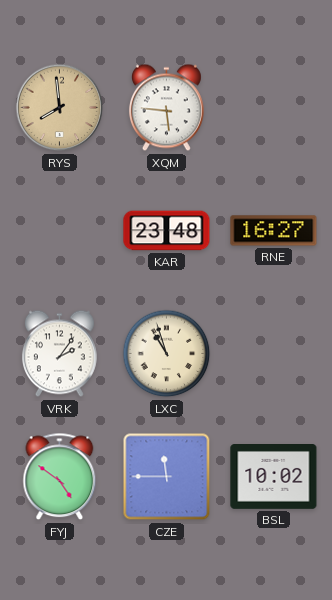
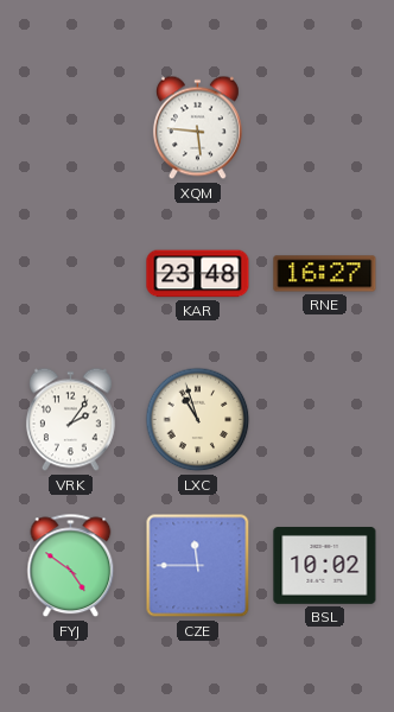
RYS: 7:59 -> none (60, 108)
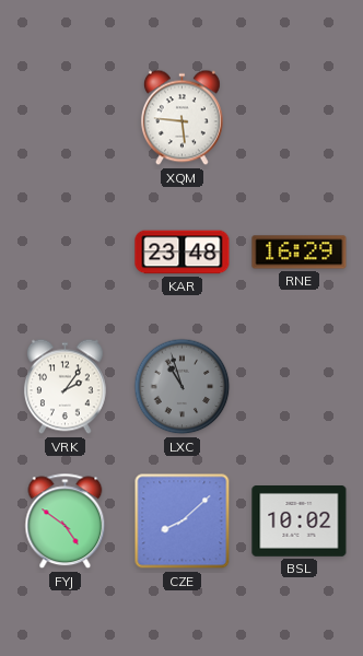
RNE: 16:27 -> 16:29 (300, 253)
LXC dial: cream -> grey (183, 387)
CZE: 11:45 -> 8:08 (183, 522)
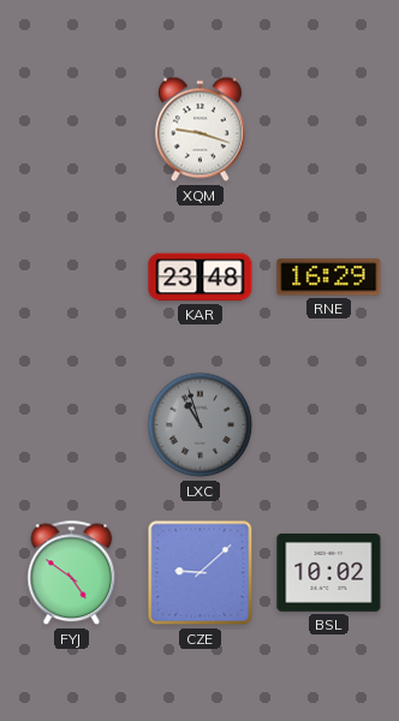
XQM: 5:46 -> 9:18 (199, 130)
VRK: 2:06 -> none (65, 387)
CZE: 8:08 -> 9:08 (201, 573)
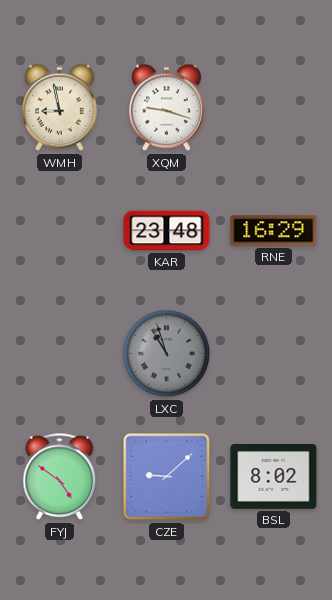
WMH: none -> 8:58 (59, 108)
BSL: 10:02 -> 8:02 (274, 477)
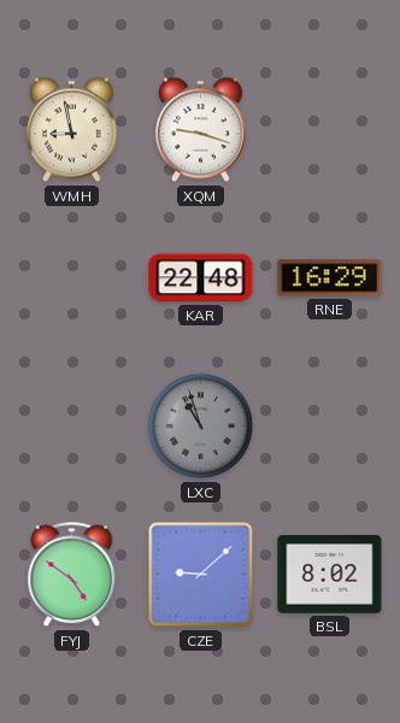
KAR: 23:48 -> 22:48 (201, 278)
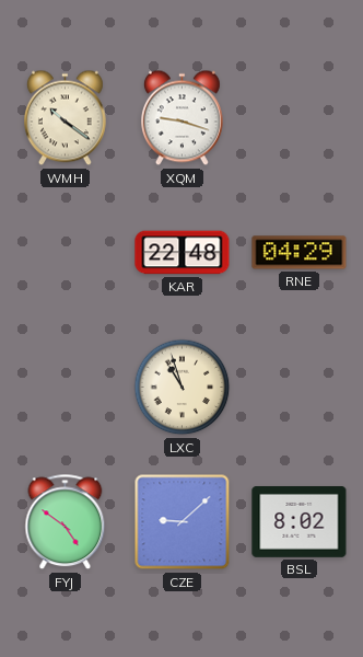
WMH: 8:58 -> 10:21 (65, 118)
RNE: 16:29 -> 04:29 (300, 253)
LXC dial: grey -> cream (183, 388)
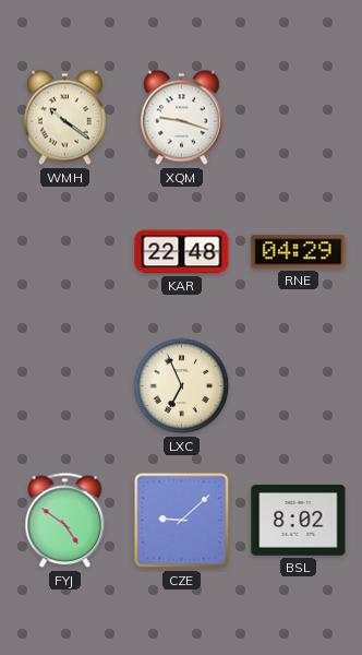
LXC: 10:57 -> 6:56 (182, 386)
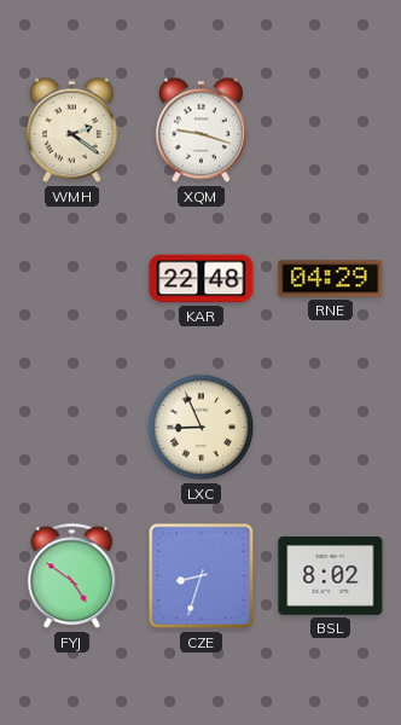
WMH: 10:21 -> 2:21 (71, 130)
LXC: 6:56 -> 8:56 (202, 428)
CZE: 9:08 -> 8:33 (202, 576)
